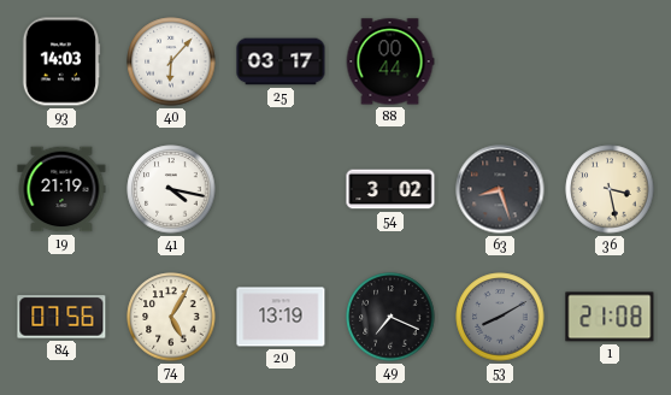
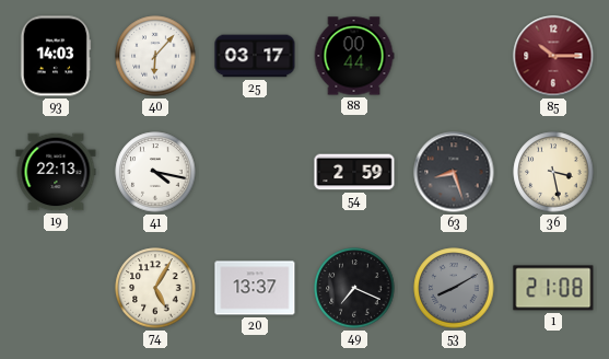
85: none -> 10:15 (553, 56)
19: 21:19 -> 22:13 (56, 172)
54: 3:02 -> 2:59 (354, 172)
84: 07:56 -> none (61, 317)
20: 13:19 -> 13:37 (255, 288)
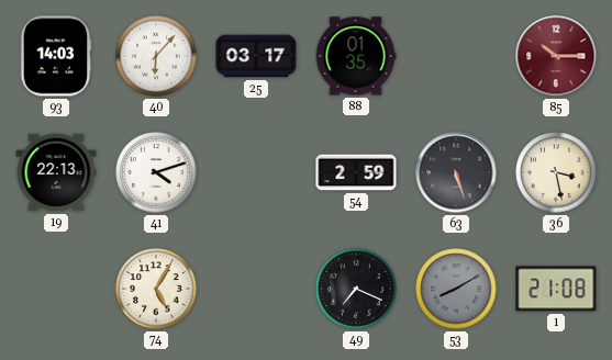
88: 00:44 -> 01:35 (356, 56)
41: 4:17 -> 4:12 (156, 172)
63: 8:27 -> 5:27 (456, 172)
20: 13:37 -> none (255, 288)
